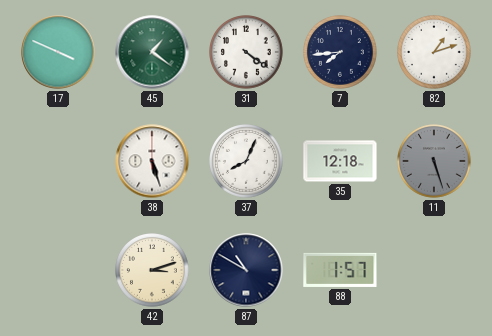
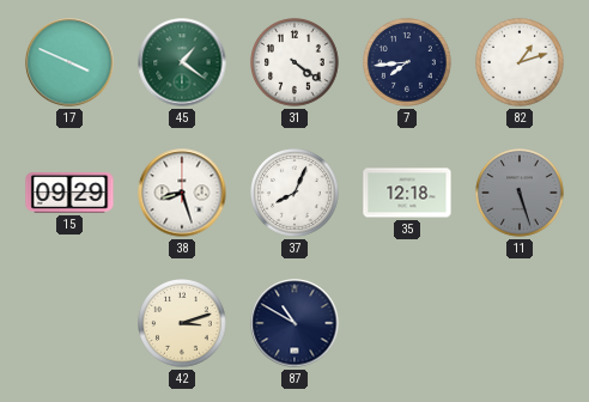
15: none -> 09:29 (69, 193)
38: 5:27 -> 8:27 (182, 193)
88: 1:57 -> none (340, 270)
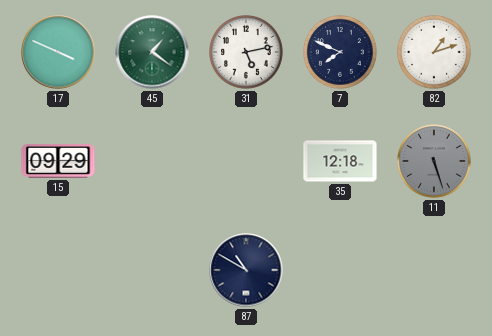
31: 4:21 -> 5:13 (247, 53)
7: 7:44 -> 7:49 (341, 53)
38: 8:27 -> none (182, 193)
37: 8:04 -> none (296, 194)
42: 3:12 -> none (183, 324)
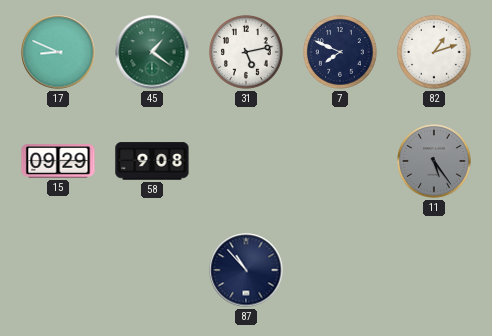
17: 3:49 -> 8:49 (58, 52)
58: none -> 9:08 (152, 161)
35: 12:18 -> none (340, 161)
11: 5:27 -> 5:24 (435, 162)
87: 10:50 -> 10:53 (246, 270)
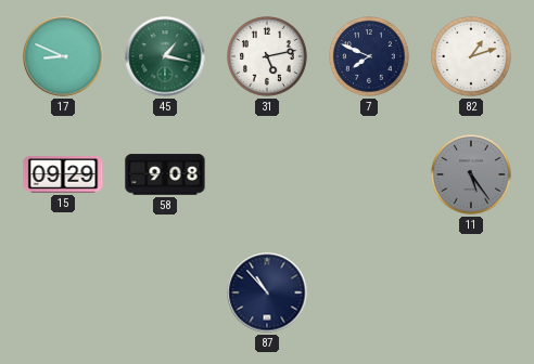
45: 1:21 -> 1:17 (165, 56)
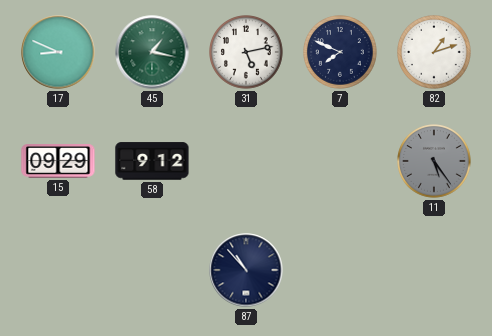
58: 9:08 -> 9:12 (152, 161)
